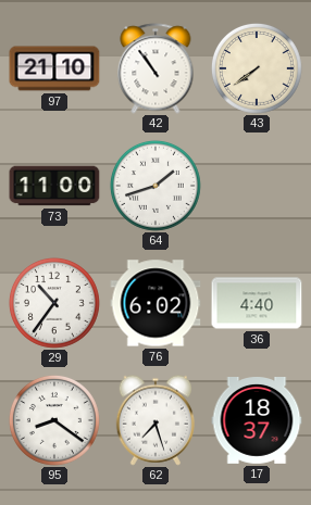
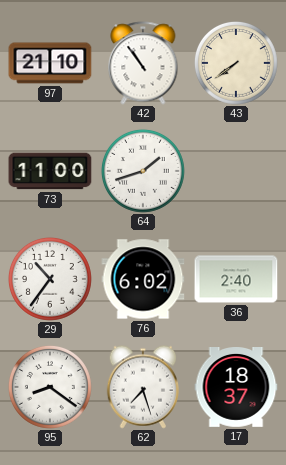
36: 4:40 -> 2:40 (236, 279)
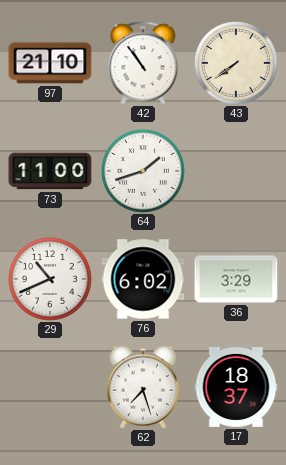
29: 10:36 -> 10:41 (50, 279)
36: 2:40 -> 3:29 (236, 279)
95: 8:21 -> none (50, 387)
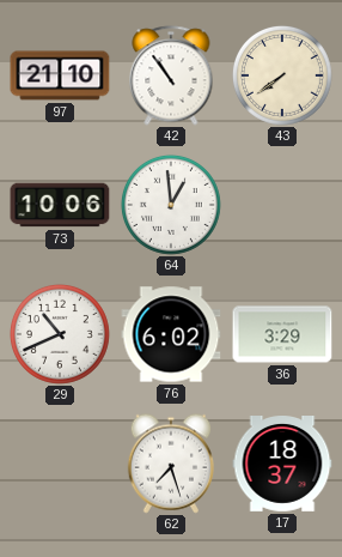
73: 11:00 -> 10:06 (60, 205)
64: 1:42 -> 12:59 (171, 205)
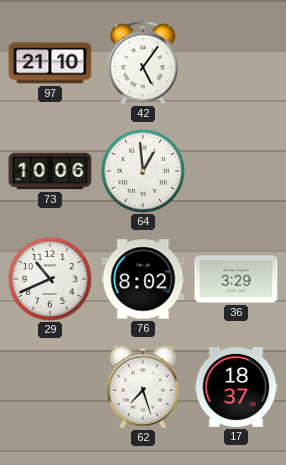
42: 10:54 -> 5:06 (143, 63)
43: 7:39 -> none (282, 75)
76: 6:02 -> 8:02 (143, 279)
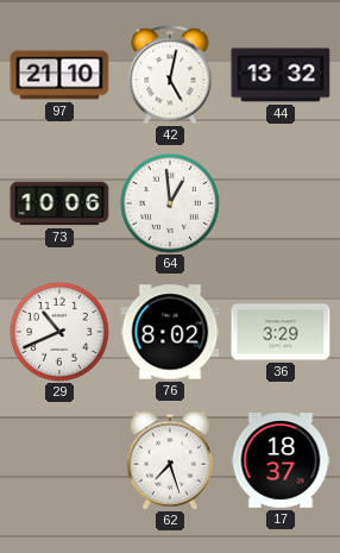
42: 5:06 -> 5:02 (170, 75)
44: none -> 13:32 (281, 75)
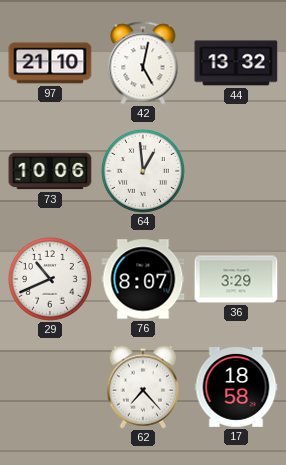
76: 8:02 -> 8:07 (143, 279)
62: 7:27 -> 7:23 (142, 387)
17: 18:37 -> 18:58 (236, 388)
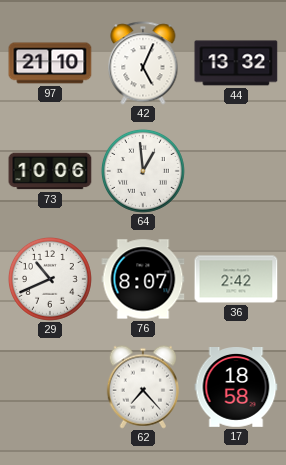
42: 5:02 -> 5:04 (143, 63)
36: 3:29 -> 2:42 (236, 279)
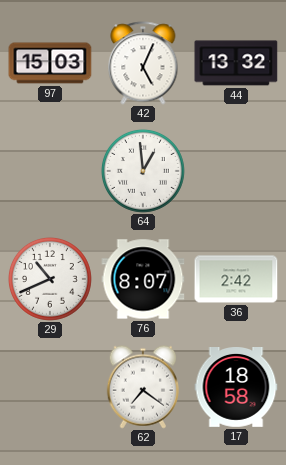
97: 21:10 -> 15:03 (50, 63)
73: 10:06 -> none (50, 171)
62: 7:23 -> 7:21 (142, 387)
